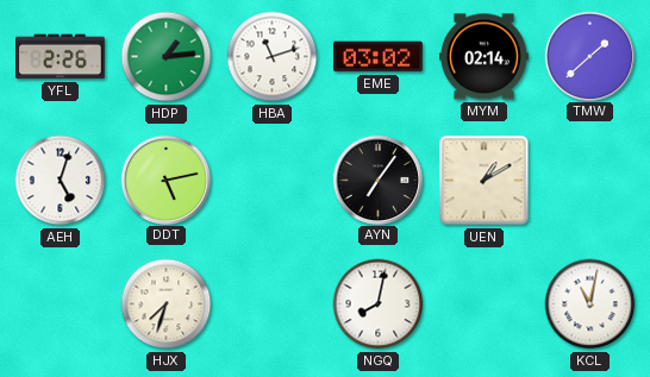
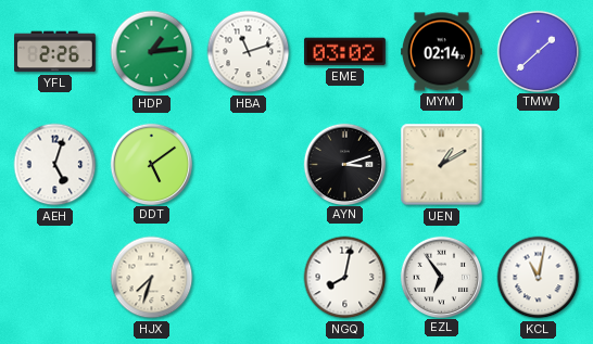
DDT: 5:13 -> 5:09 (151, 164)
AYN: 7:06 -> 3:12 (344, 164)
EZL: none -> 6:54 (441, 277)
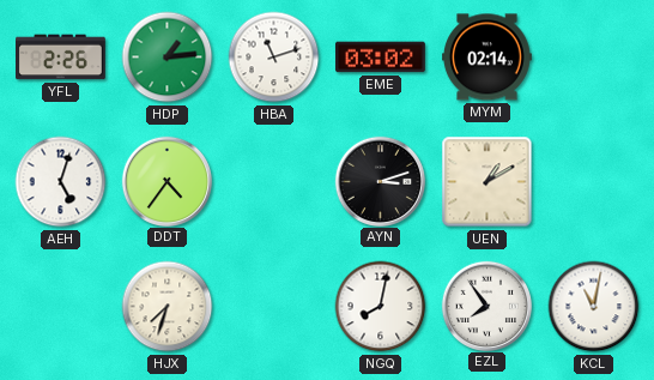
TMW: 1:38 -> none (538, 51)
DDT: 5:09 -> 4:36 (166, 181)
EZL: 6:54 -> 7:54 (486, 306)
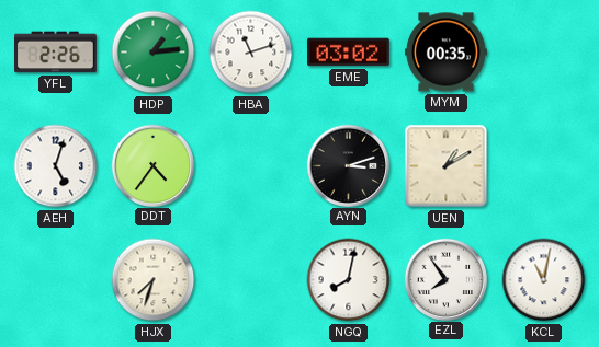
MYM: 02:14 -> 00:35 (447, 53)
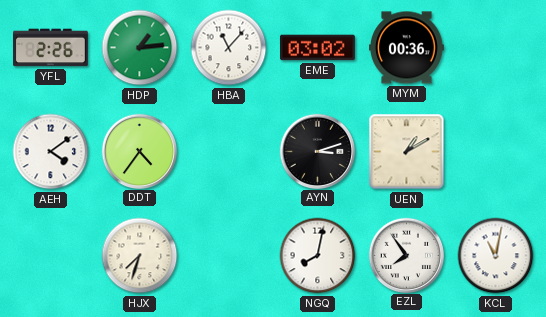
HBA: 11:12 -> 11:07 (229, 48)
MYM: 00:35 -> 00:36 (407, 48)
AEH: 5:03 -> 4:09 (51, 152)
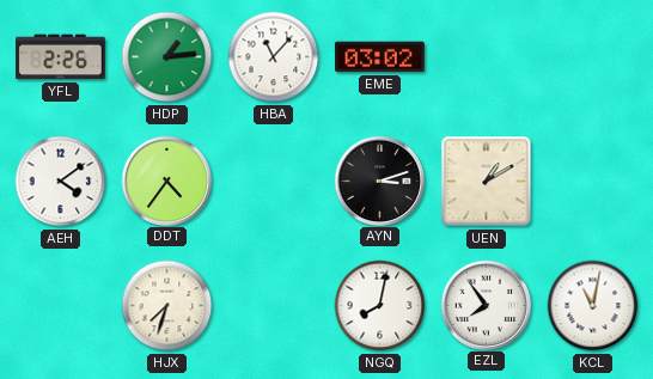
MYM: 00:36 -> none (407, 48)
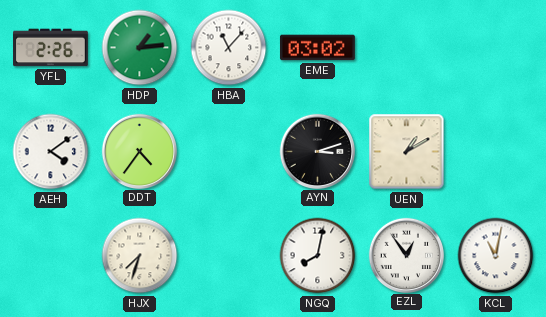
EZL: 7:54 -> 12:54 (406, 255)
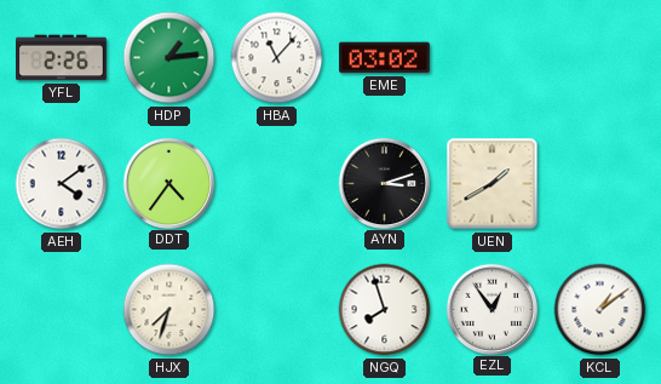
UEN: 1:10 -> 1:40 (493, 184)
NGQ: 8:02 -> 7:57 (385, 310)
KCL: 11:02 -> 1:09 (600, 310)
